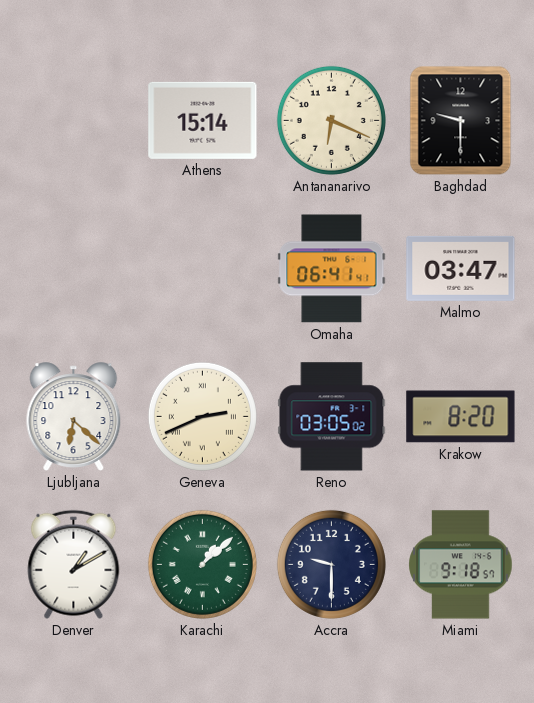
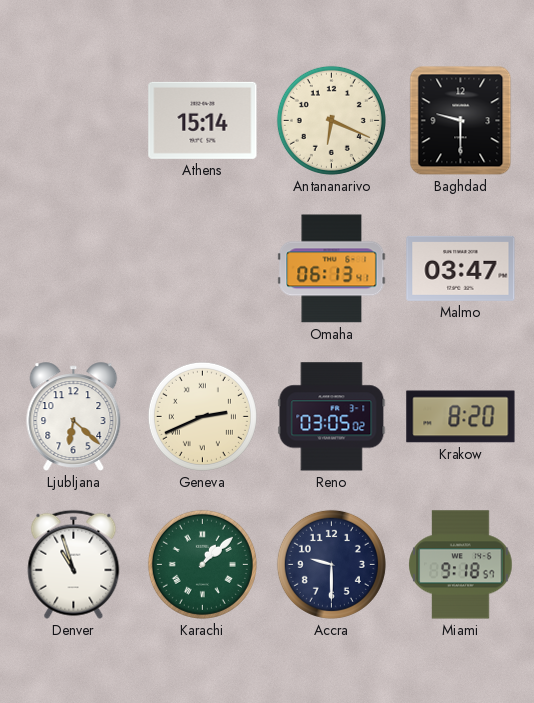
Omaha: 06:41 -> 06:13 (332, 269)
Denver: 1:10 -> 10:57 (74, 564)
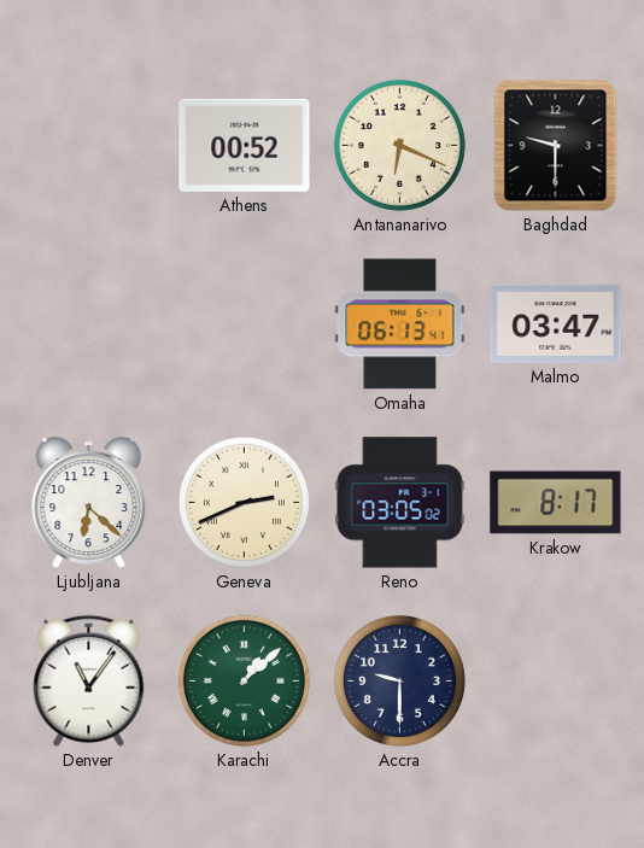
Athens: 15:14 -> 00:52 (245, 145)
Krakow: 8:20 -> 8:17 (556, 503)
Denver: 10:57 -> 11:06 (89, 680)
Miami: 9:18 -> none (461, 565)
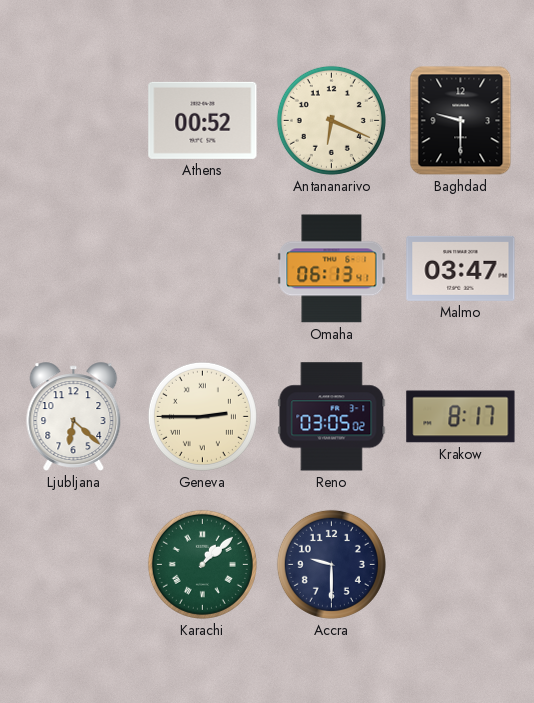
Geneva: 2:41 -> 2:45 (202, 416)
Denver: 11:06 -> none (89, 680)
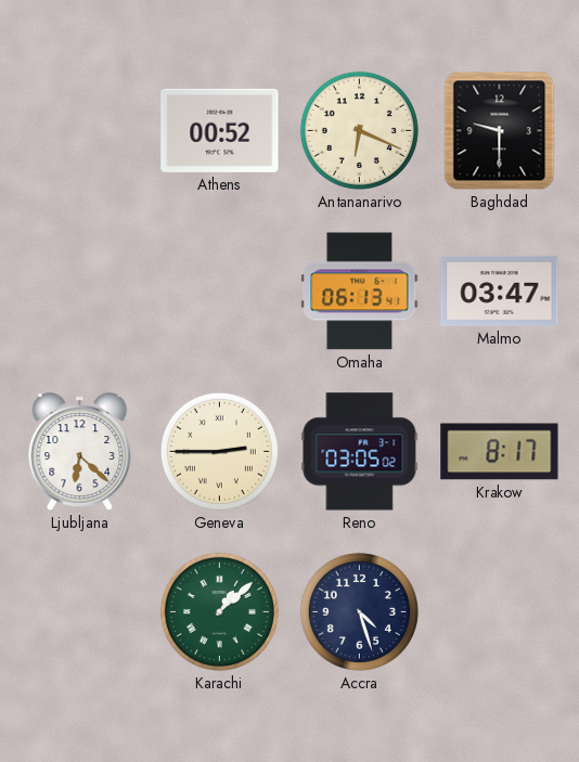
Accra: 9:30 -> 4:27 (359, 611)
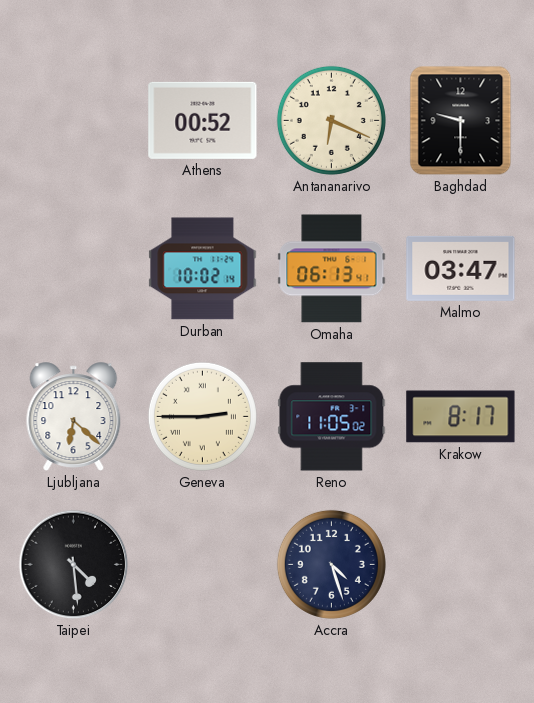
Durban: none -> 10:02 (203, 269)
Reno: 03:05 -> 11:05 (332, 417)
Taipei: none -> 4:29 (74, 565)
Karachi: 1:08 -> none (219, 611)
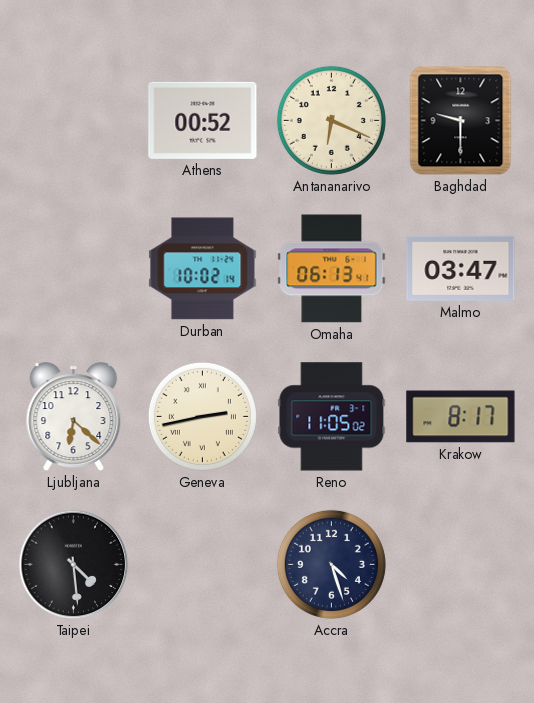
Geneva: 2:45 -> 2:43 (202, 416)
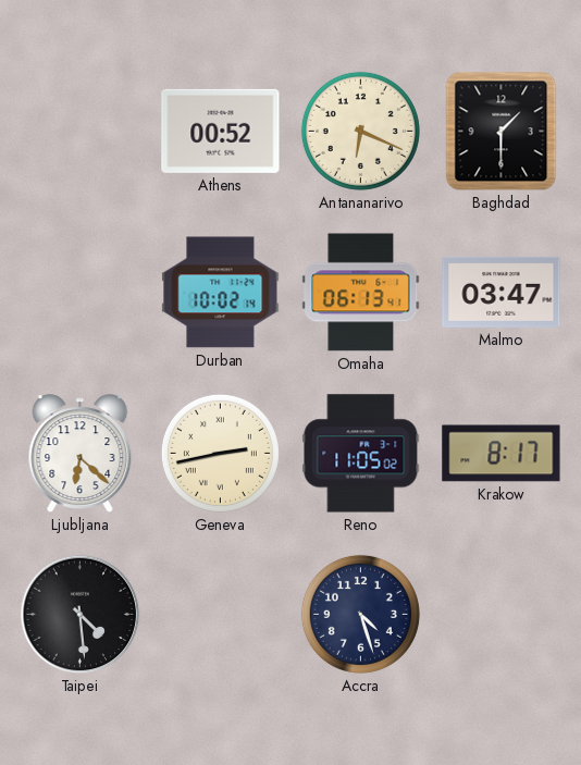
Baghdad: 9:30 -> 1:30 (502, 132)
